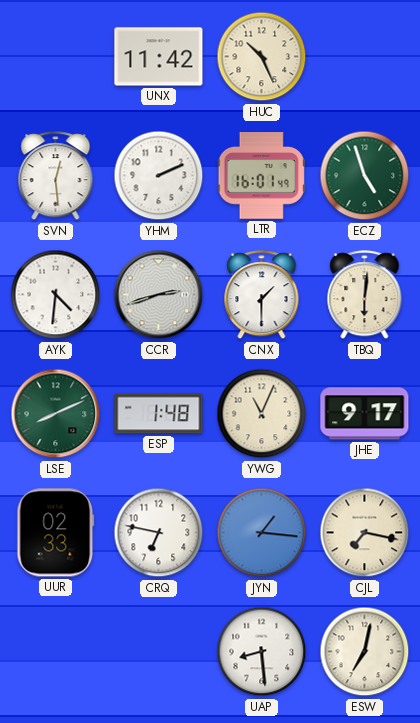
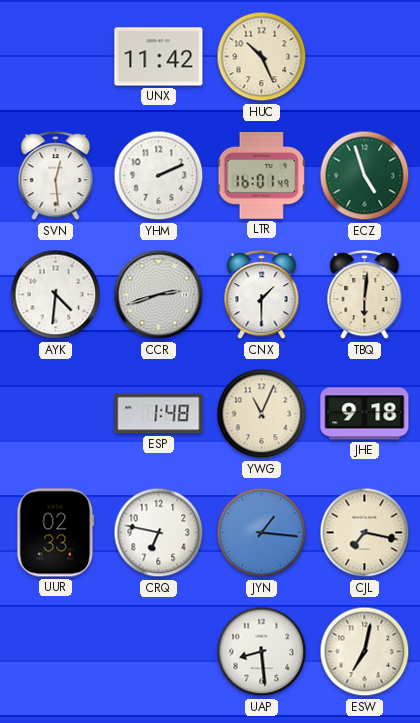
LSE: 8:11 -> none (56, 414)
JHE: 9:17 -> 9:18 (365, 414)
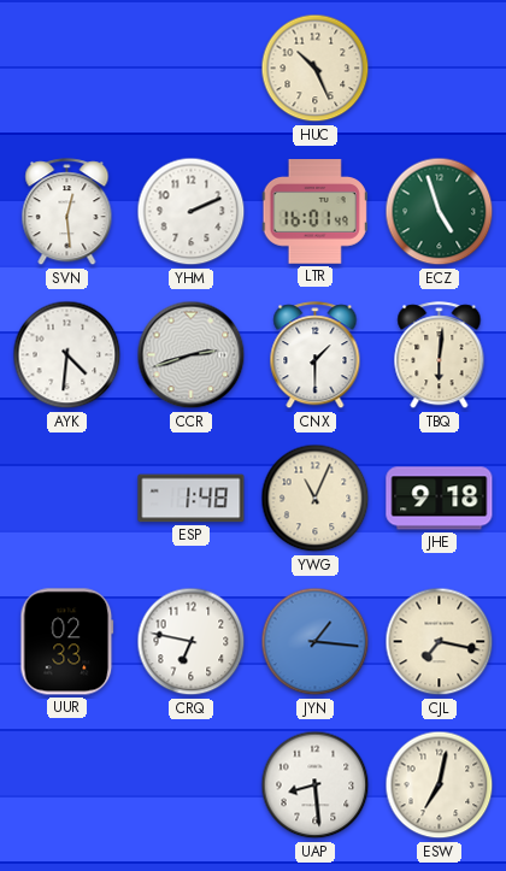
UNX: 11:42 -> none (159, 57)
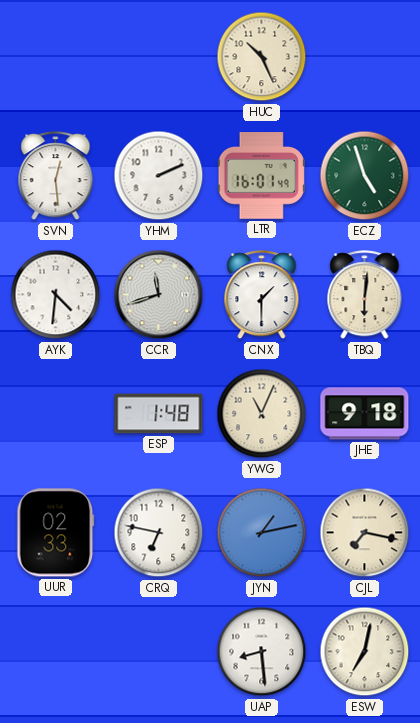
CCR: 2:42 -> 11:42 (159, 295)
JYN: 1:16 -> 1:13 (262, 533)
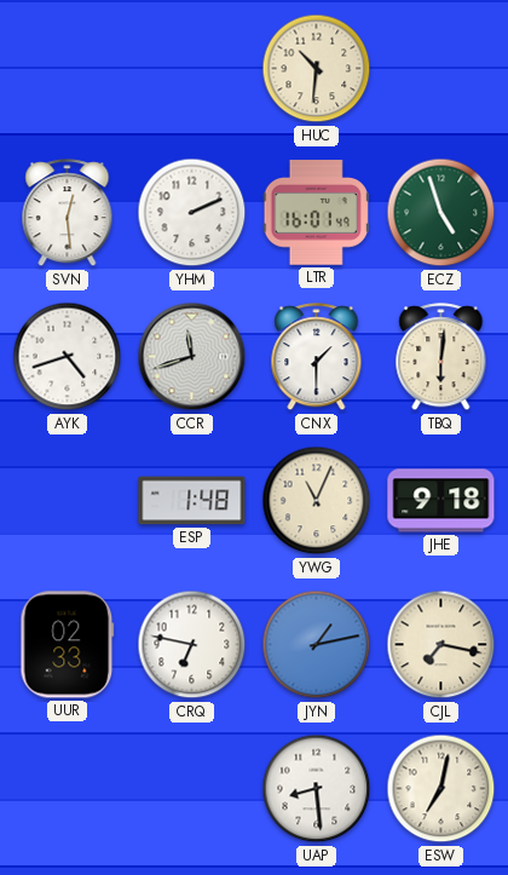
HUC: 10:26 -> 10:31 (317, 69)
AYK: 4:31 -> 4:42 (68, 357)
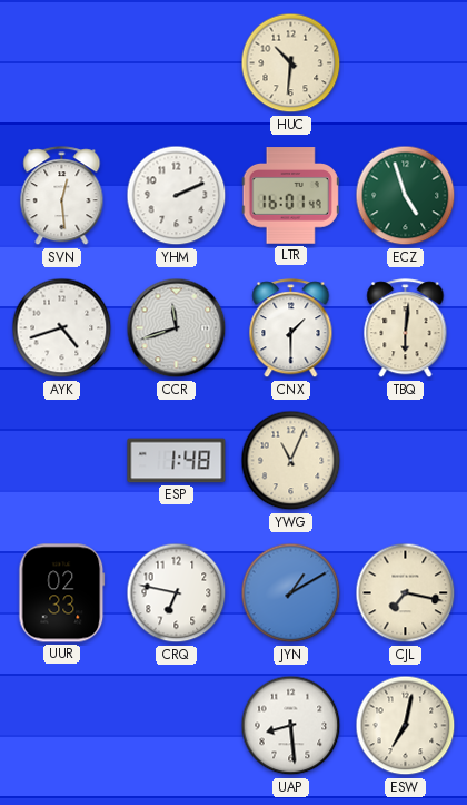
JHE: 9:18 -> none (441, 501)
JYN: 1:13 -> 1:10 (291, 593)
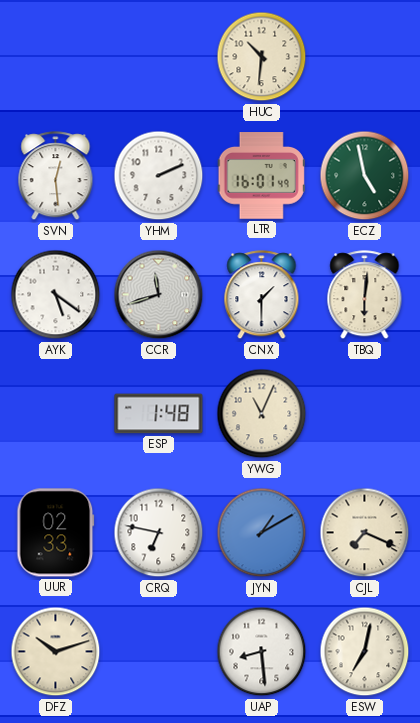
ECZ: 4:57 -> 4:58 (365, 176)
AYK: 4:42 -> 5:21 (56, 295)
CJL: 7:17 -> 7:19 (365, 533)
DFZ: none -> 10:12 (56, 652)
